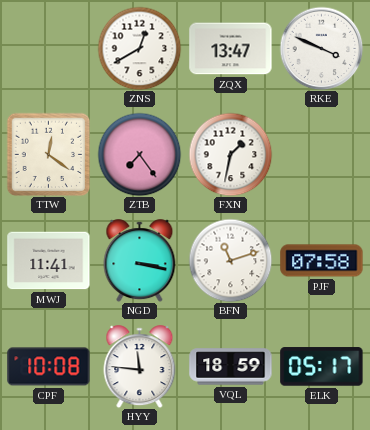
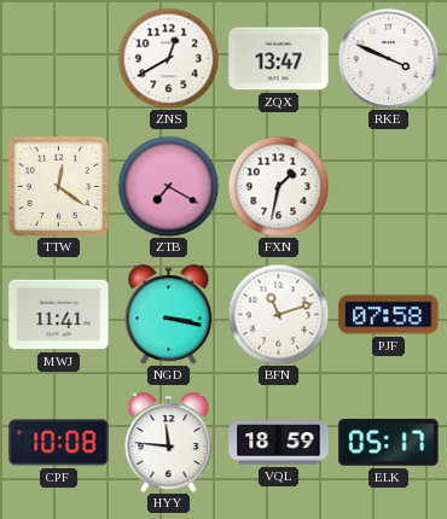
ZTB: 7:24 -> 7:20 (168, 186)
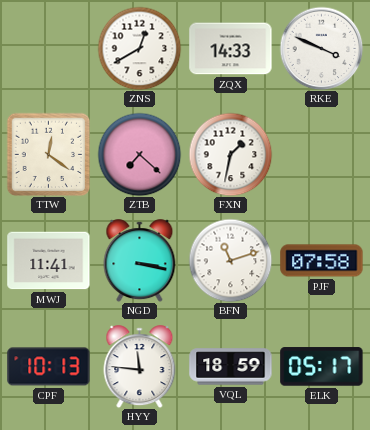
ZQX: 13:47 -> 14:33 (231, 49)
ZTB: 7:20 -> 7:22 (139, 154)
CPF: 10:08 -> 10:13 (49, 367)
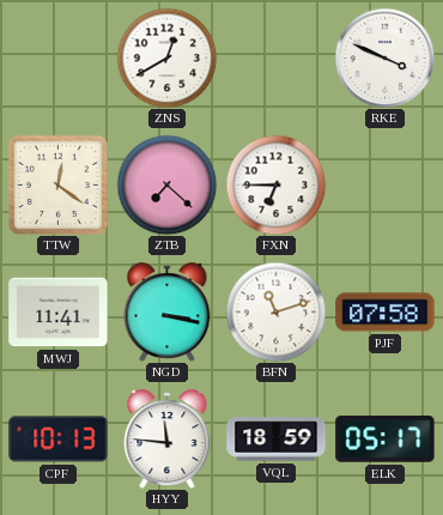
ZQX: 14:33 -> none (231, 49)
FXN: 1:32 -> 6:45 (275, 184)
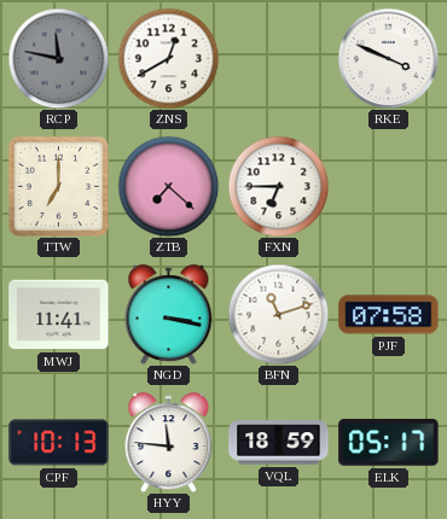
RCP: none -> 11:47 (58, 58)
TTW: 12:21 -> 7:00 (58, 186)
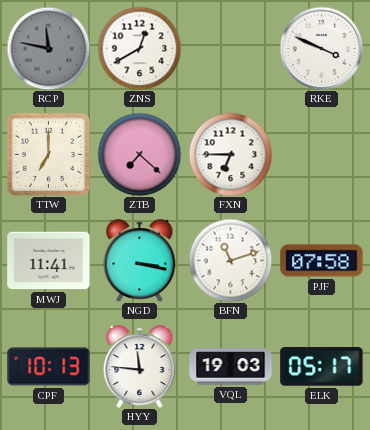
VQL: 18:59 -> 19:03 (231, 367)
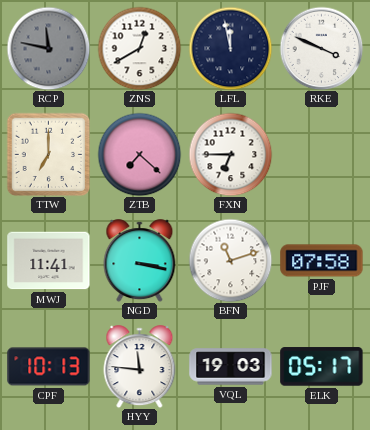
LFL: none -> 11:58 (230, 48)
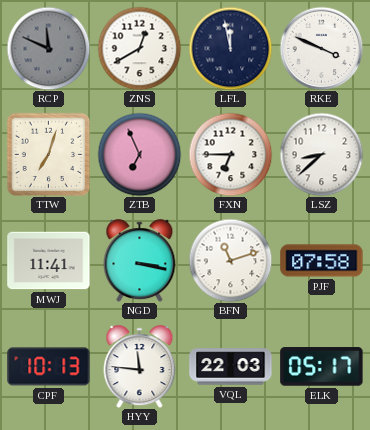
RCP: 11:47 -> 11:49 (48, 48)
TTW: 7:00 -> 7:03 (48, 154)
ZTB: 7:22 -> 6:56 (139, 154)
LSZ: none -> 8:38 (321, 154)
VQL: 19:03 -> 22:03 (231, 367)
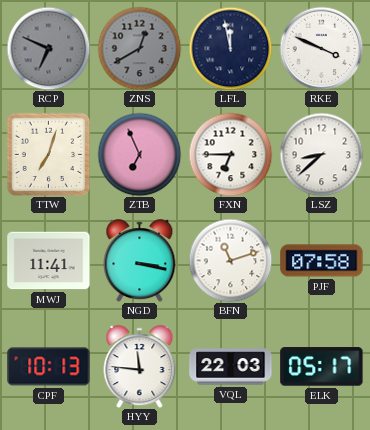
RCP: 11:49 -> 6:49 (48, 48)
ZNS dial: white -> grey (139, 48)
